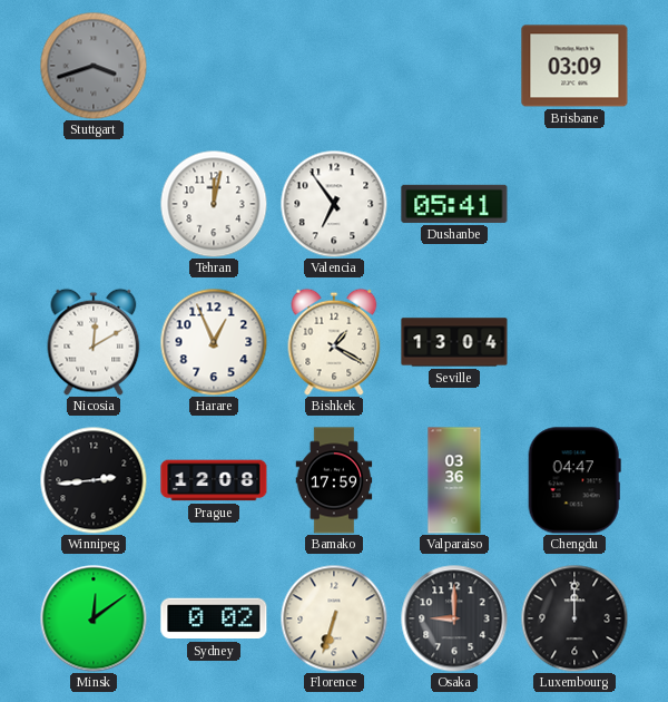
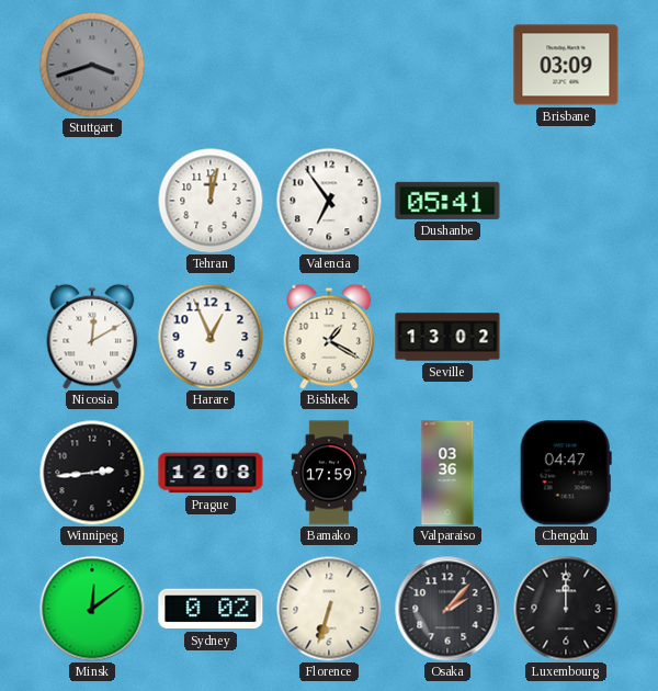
Seville: 13:04 -> 13:02 (447, 337)
Osaka: 9:00 -> 2:07 (447, 609)
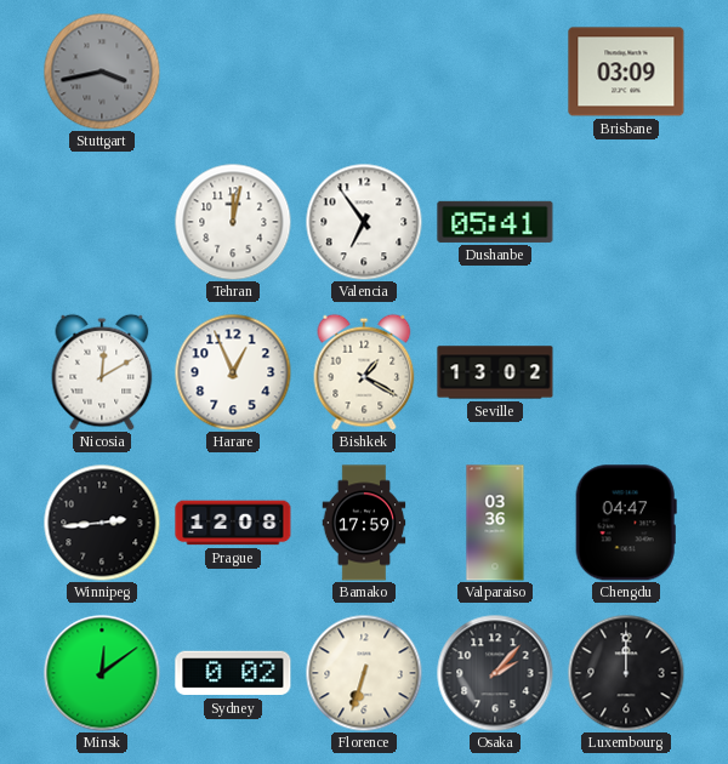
Stuttgart: 3:42 -> 3:43 (102, 72)
